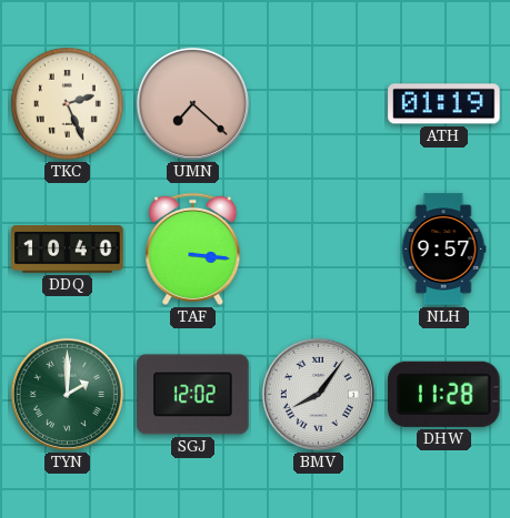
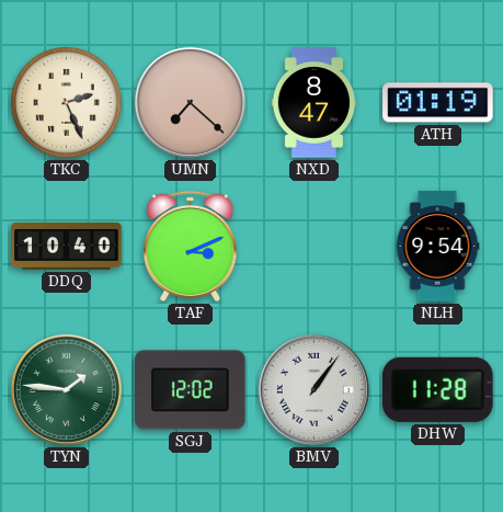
NXD: none -> 8:47 (315, 103)
TAF: 3:16 -> 3:11 (191, 246)
NLH: 9:57 -> 9:54 (437, 247)
TYN: 2:00 -> 1:46 (66, 389)
BMV: 8:06 -> 1:06 (313, 389)
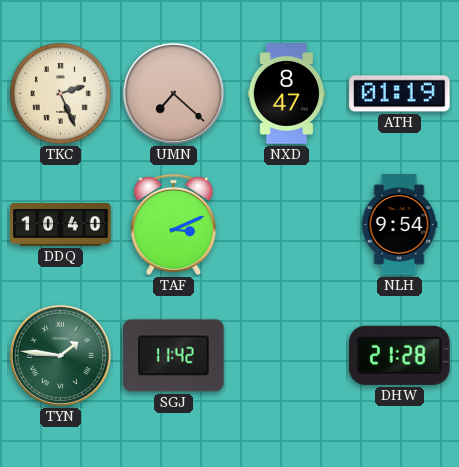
SGJ: 12:02 -> 11:42 (174, 356)
BMV: 1:06 -> none (313, 389)
DHW: 11:28 -> 21:28 (400, 355)
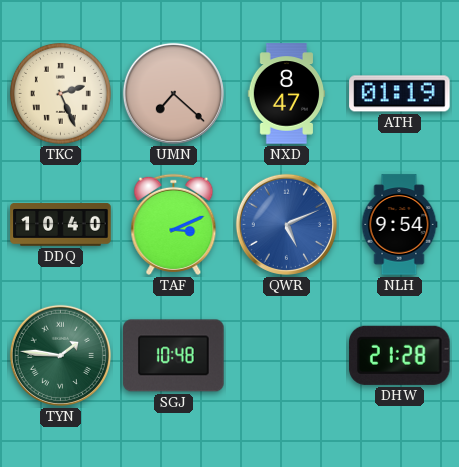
QWR: none -> 5:11 (286, 224)
SGJ: 11:42 -> 10:48 (174, 356)
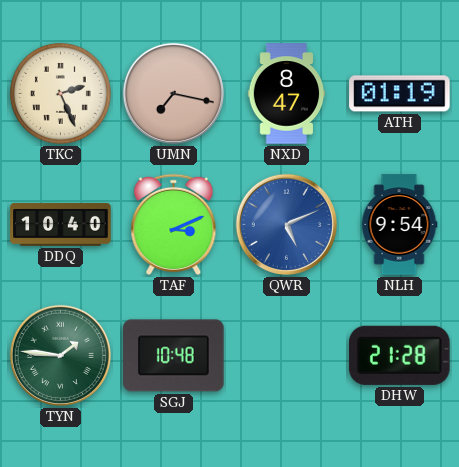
UMN: 7:22 -> 7:17 (173, 93)
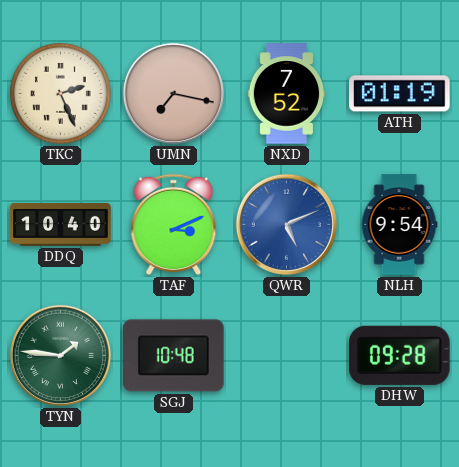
NXD: 8:47 -> 7:52 (287, 94)
DHW: 21:28 -> 09:28 (400, 355)
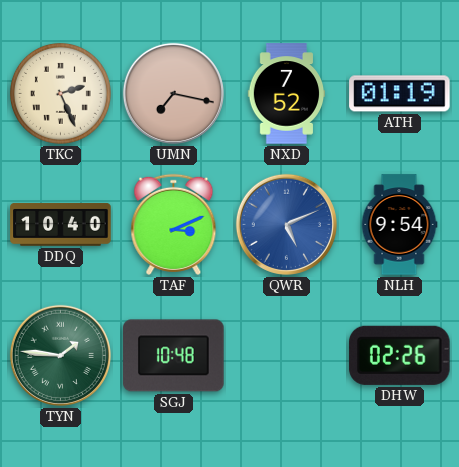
DHW: 09:28 -> 02:26 (400, 355)
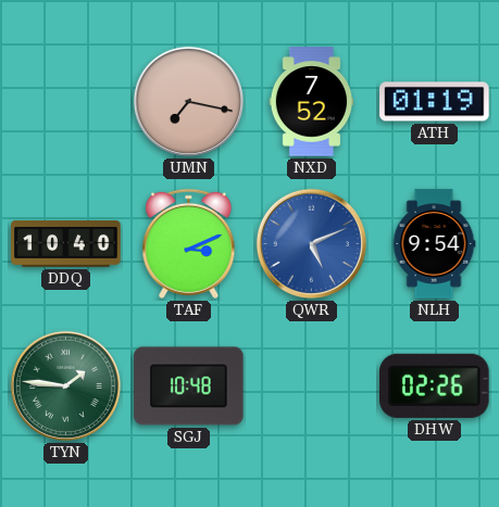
TKC: 2:26 -> none (60, 93)
